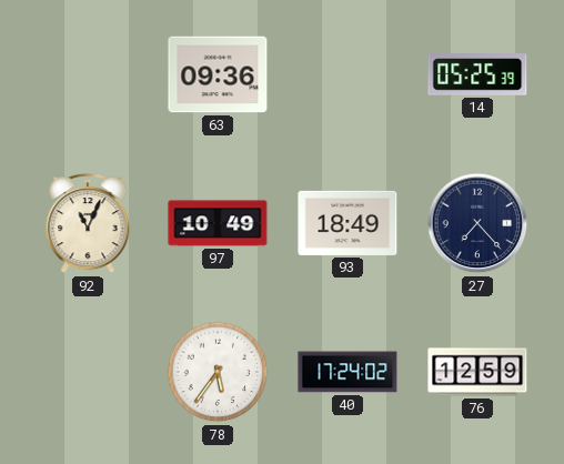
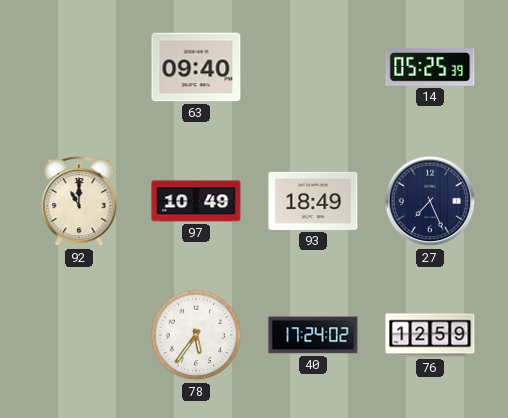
63: 09:36 -> 09:40 (196, 67)
92: 11:04 -> 11:00 (79, 202)
27: 7:23 -> 7:26 (430, 201)
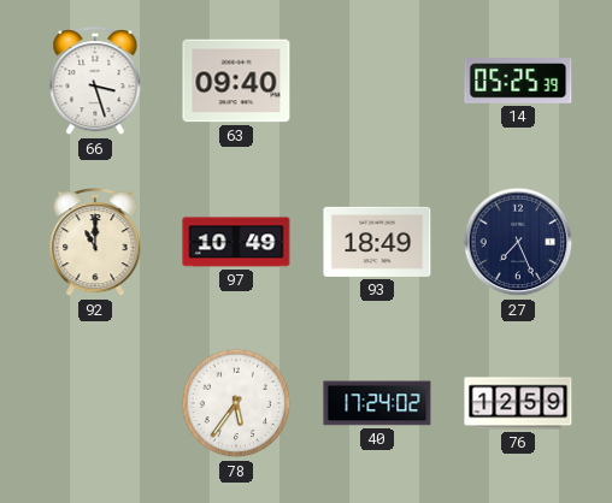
66: none -> 3:27 (95, 82)
